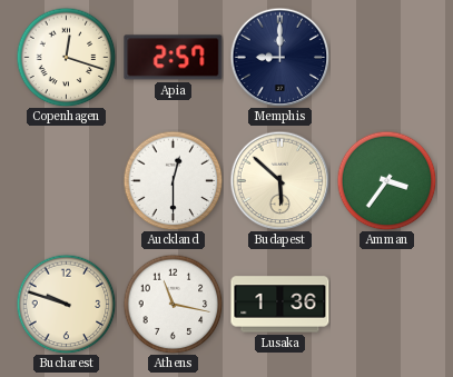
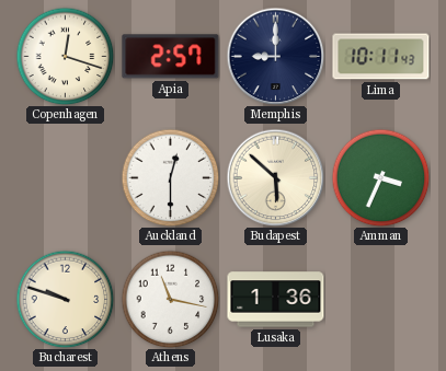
Lima: none -> 10:11 (381, 57)
Amman: 3:36 -> 3:34 (380, 177)
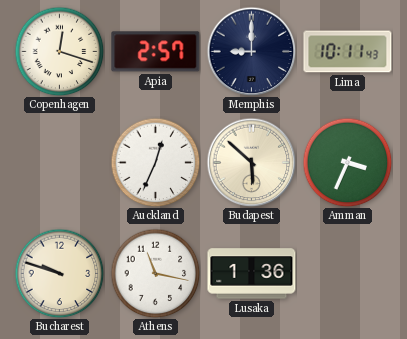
Auckland: 12:30 -> 12:34 (155, 162)
